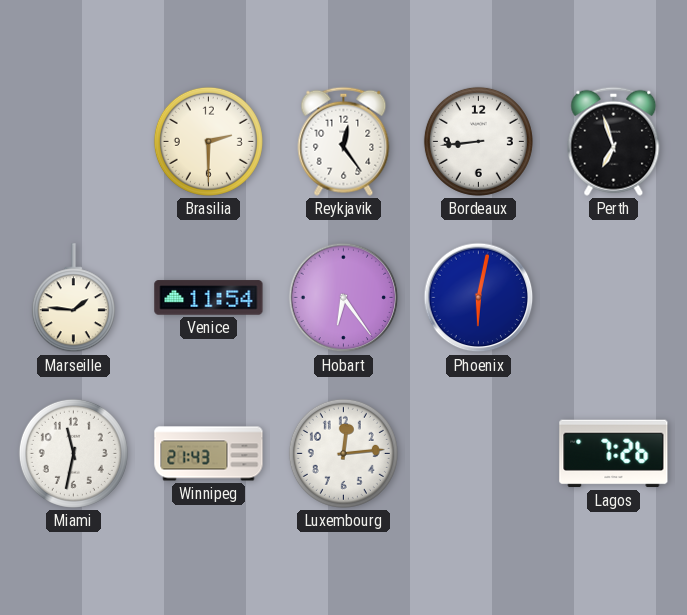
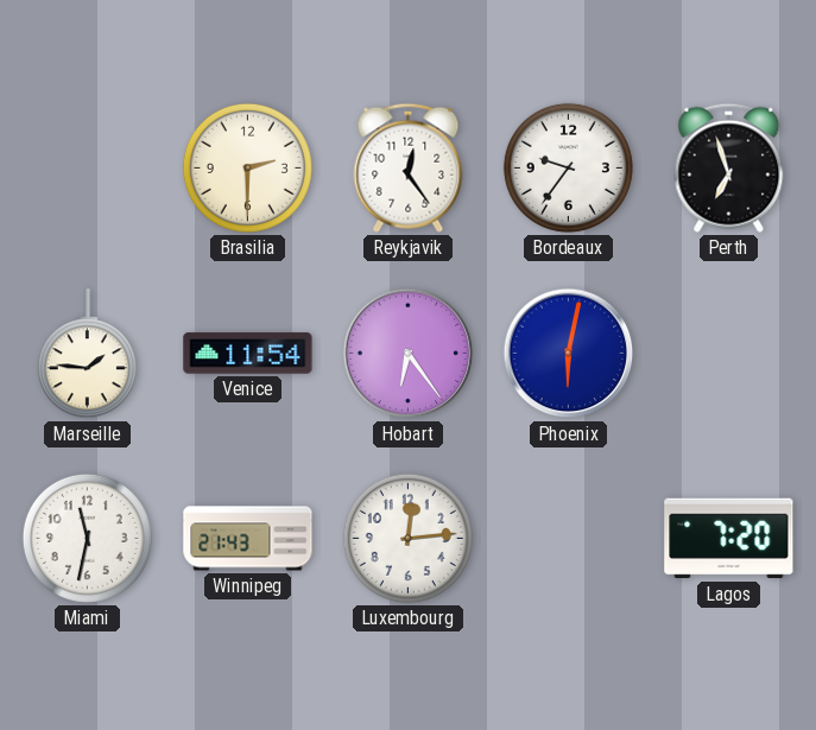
Bordeaux: 8:44 -> 9:36 (568, 167)
Lagos: 7:26 -> 7:20 (729, 539)
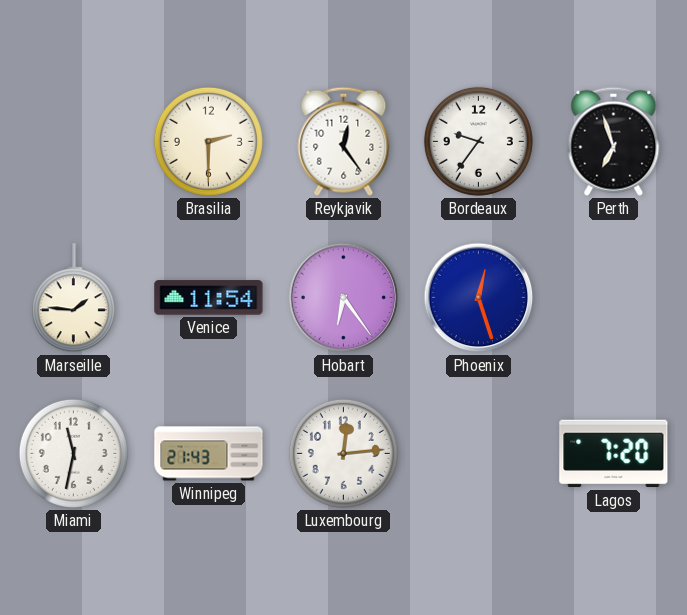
Phoenix: 6:02 -> 12:27 (479, 298)
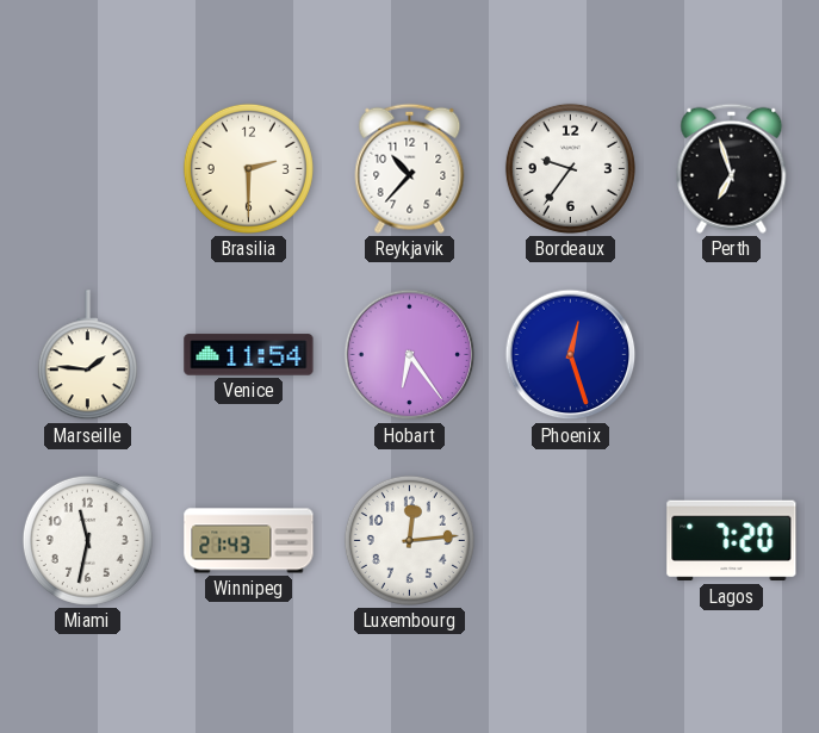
Reykjavik: 12:24 -> 10:37 (410, 168)
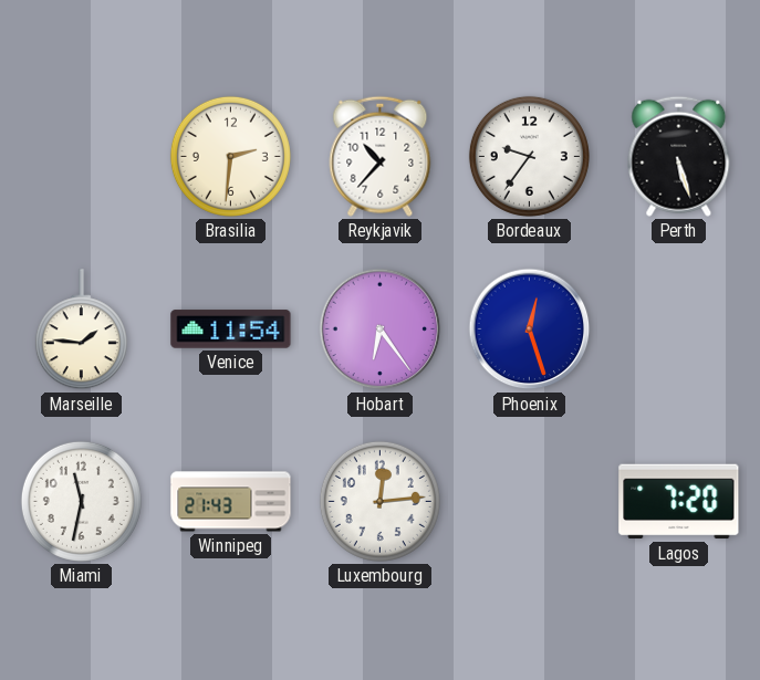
Brasilia: 2:30 -> 2:31 (230, 156)
Perth: 6:57 -> 5:27 (679, 156)
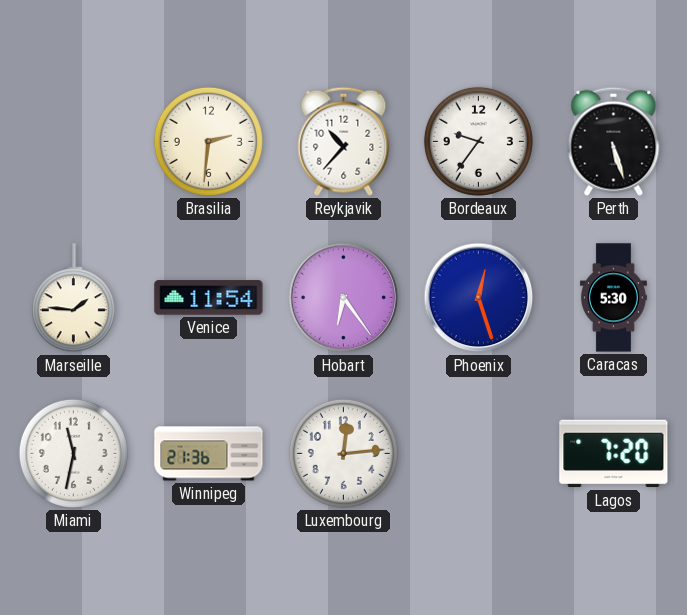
Caracas: none -> 5:30 (613, 298)
Winnipeg: 21:43 -> 21:36 (209, 454)
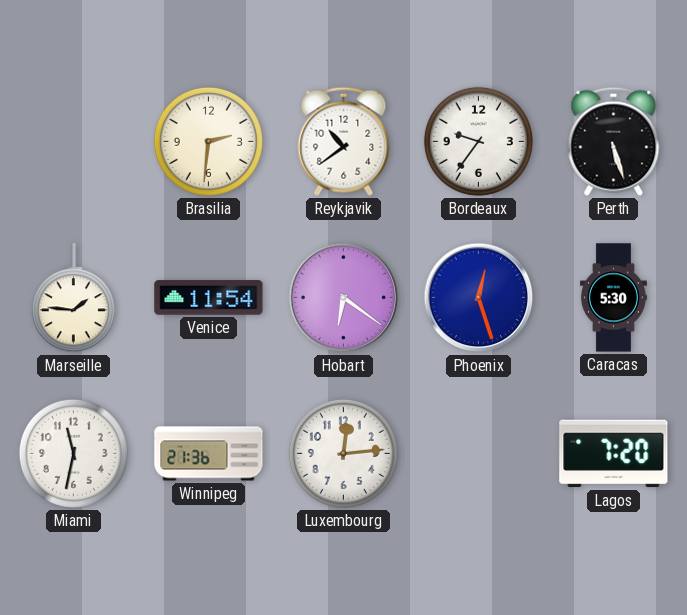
Reykjavik: 10:37 -> 10:39 (344, 141)
Hobart: 6:24 -> 6:21 (344, 298)
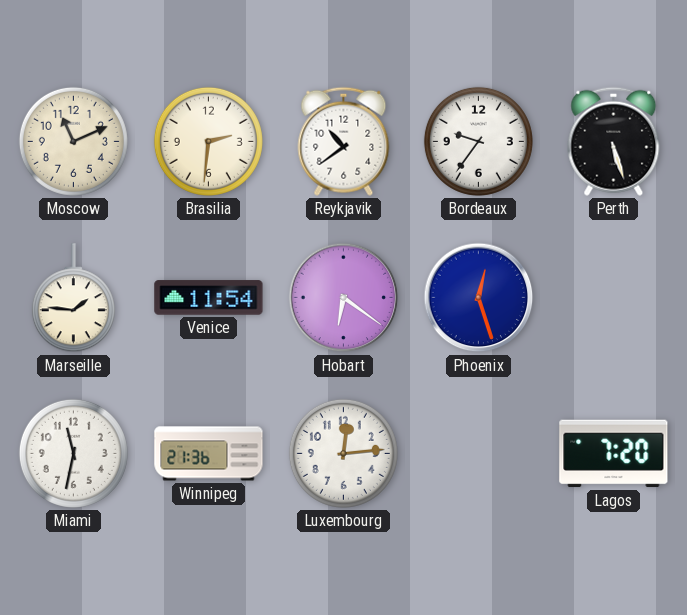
Moscow: none -> 11:11 (73, 141)
Caracas: 5:30 -> none (613, 298)
